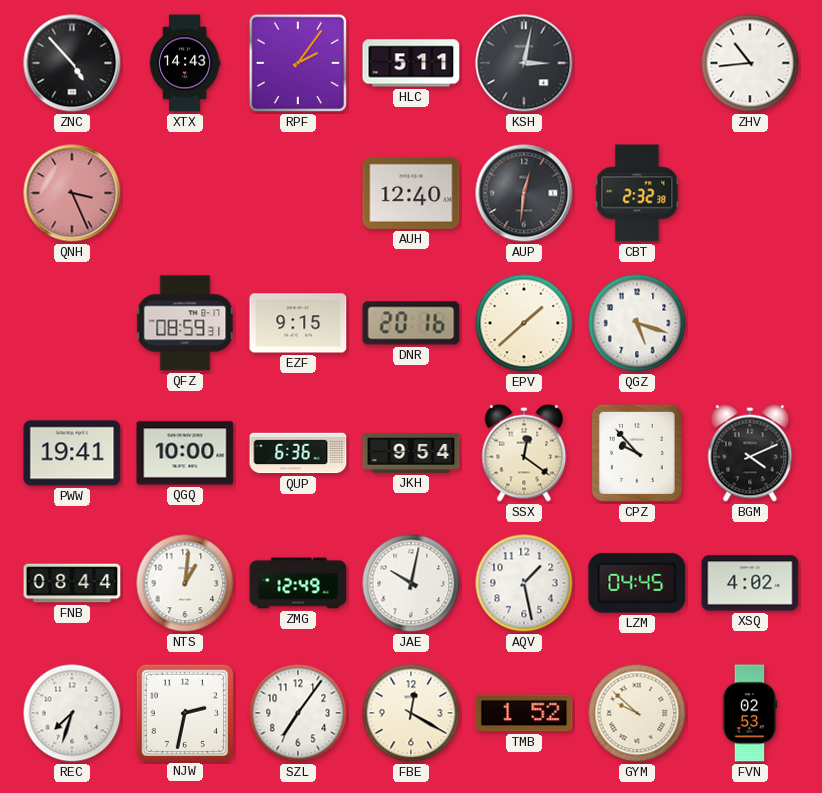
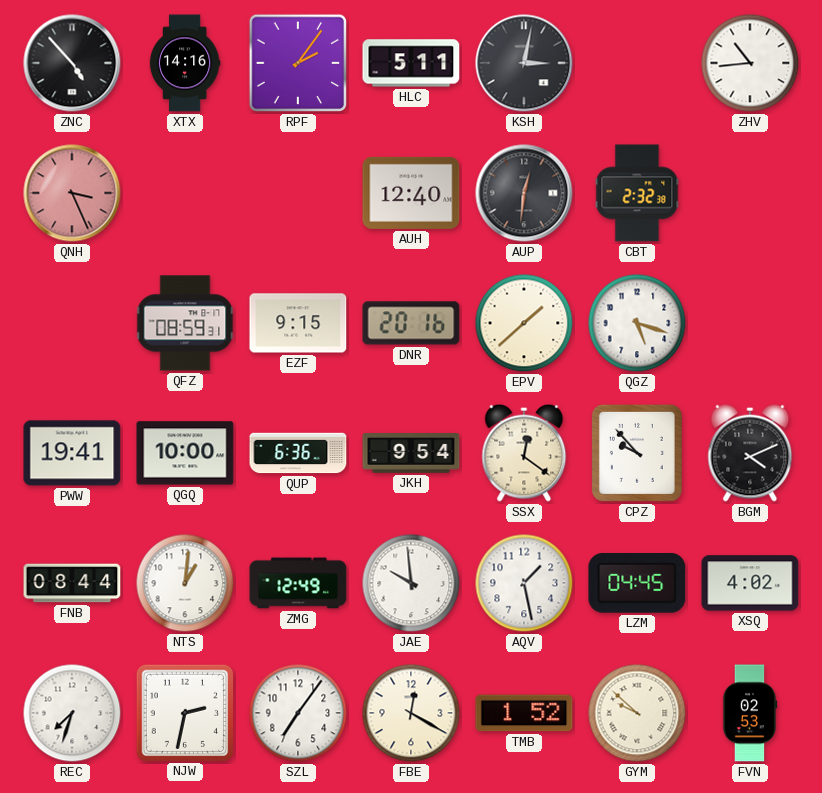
XTX: 14:43 -> 14:16 (185, 63)
JAE: 10:02 -> 9:59 (411, 583)
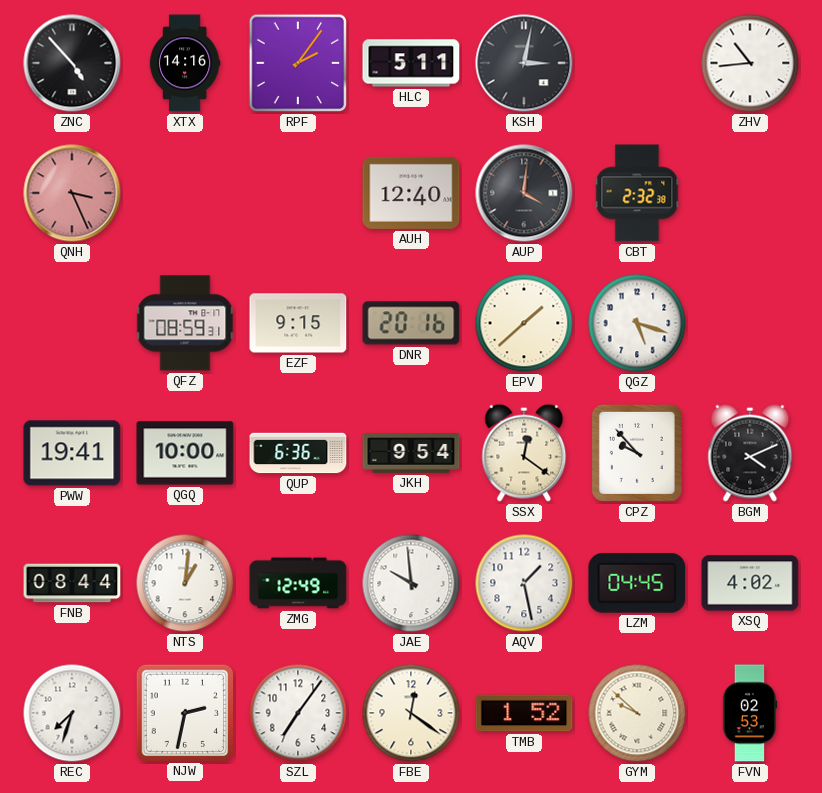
AUP: 12:31 -> 4:01 (524, 193)
FBE: 12:20 -> 12:21 (411, 713)
